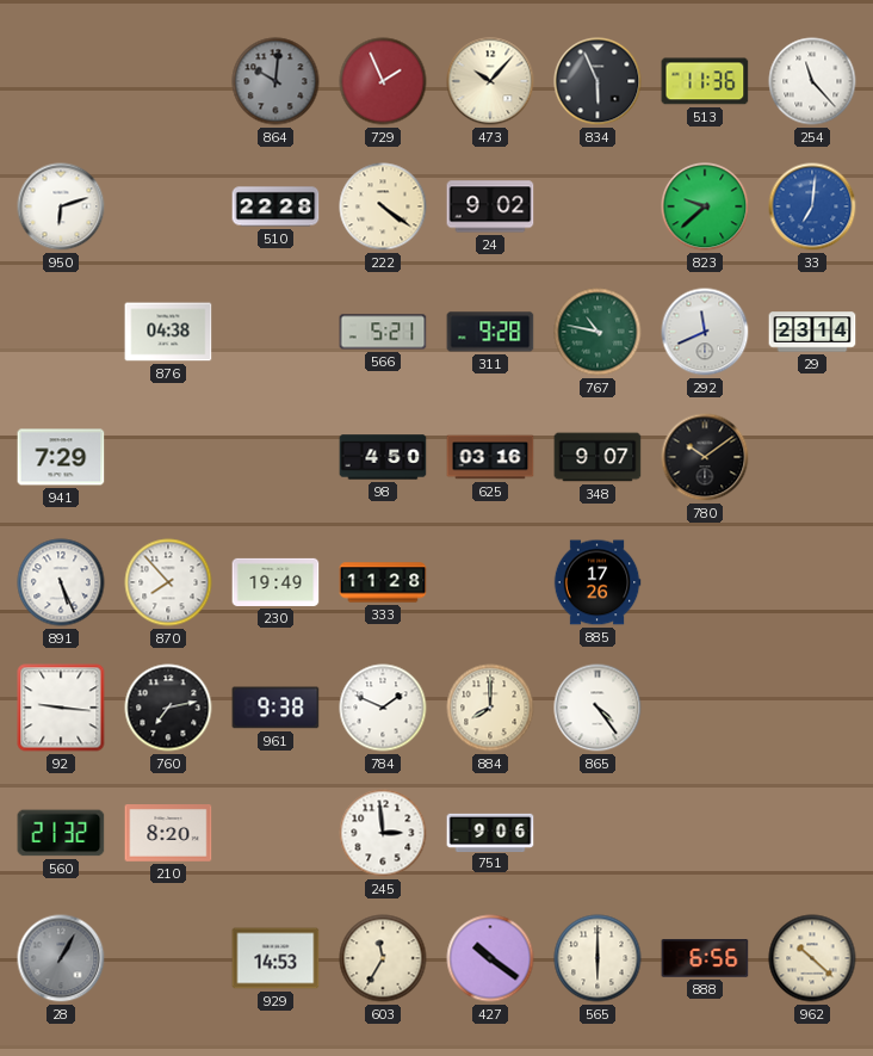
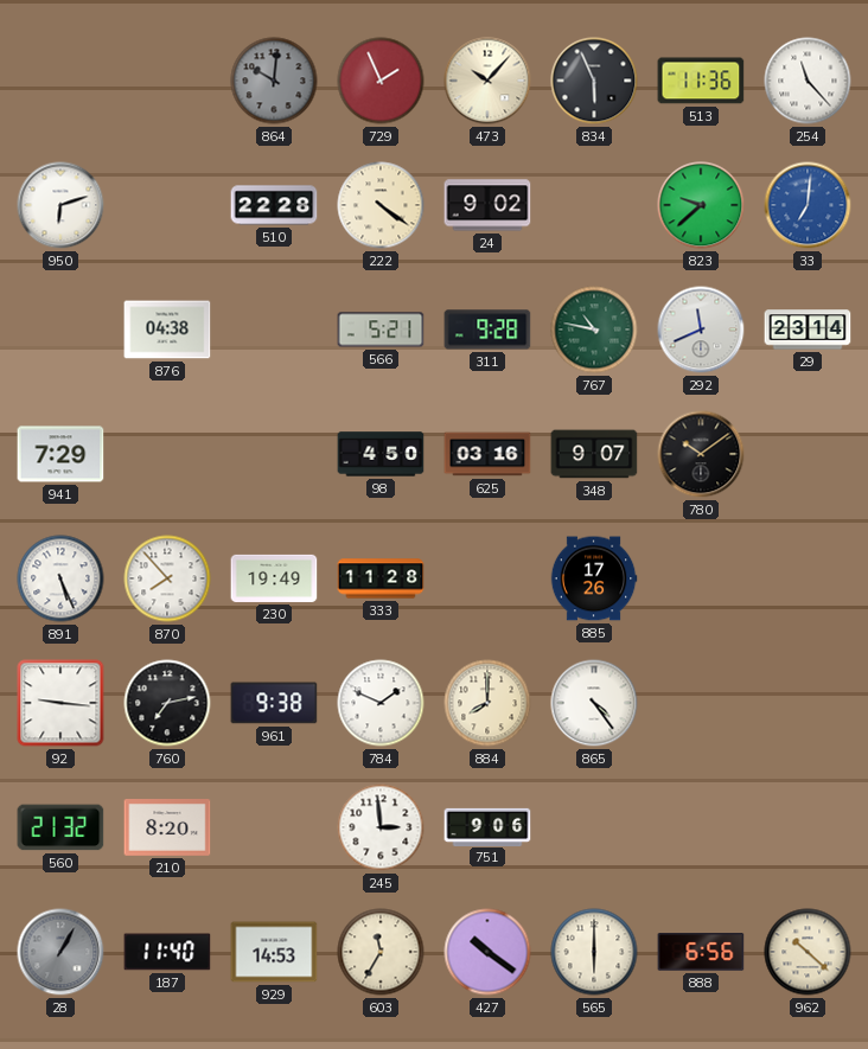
187: none -> 11:40 (167, 952)
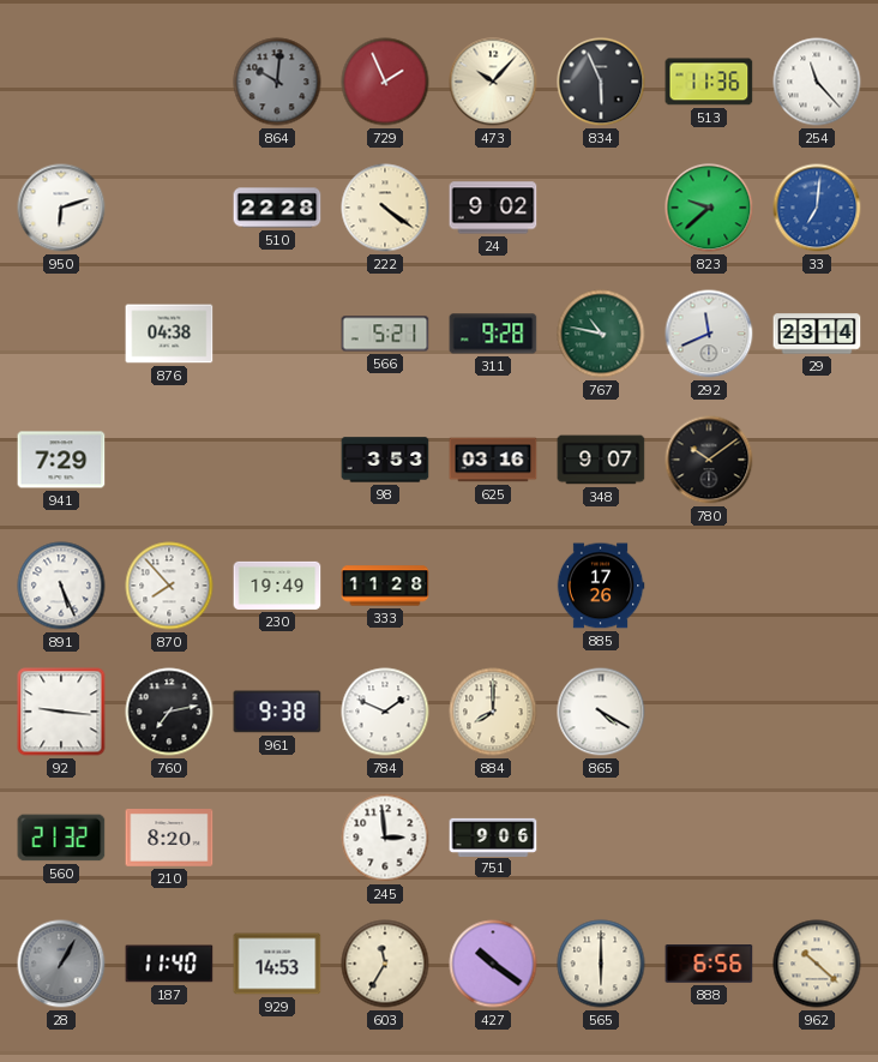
98: 4:50 -> 3:53 (385, 460)
865: 4:24 -> 4:20 (601, 712)
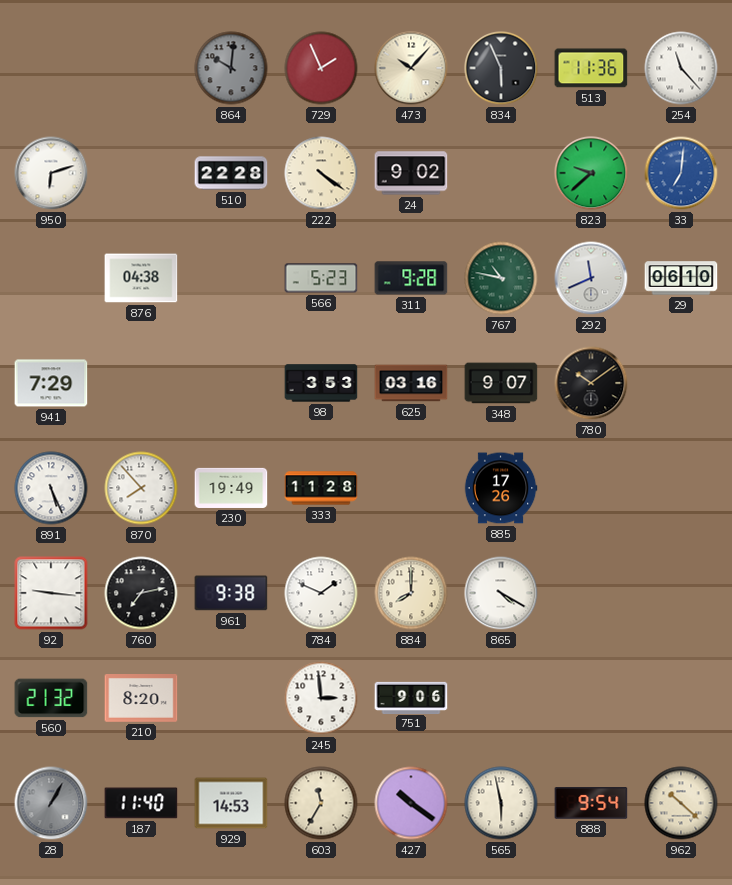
566: 5:21 -> 5:23 (321, 278)
29: 23:14 -> 06:10 (681, 278)
565: 6:00 -> 5:58 (501, 803)
888: 6:56 -> 9:54 (591, 803)
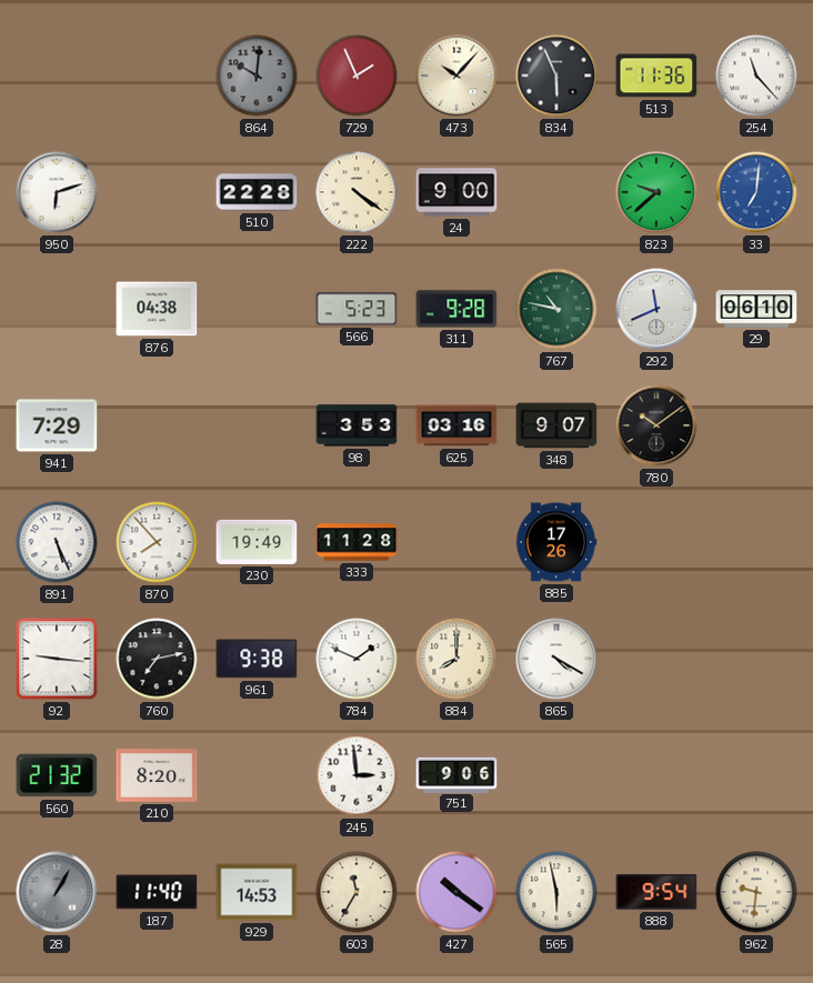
24: 9:02 -> 9:00 (456, 192)
962: 10:22 -> 9:31 (756, 892)
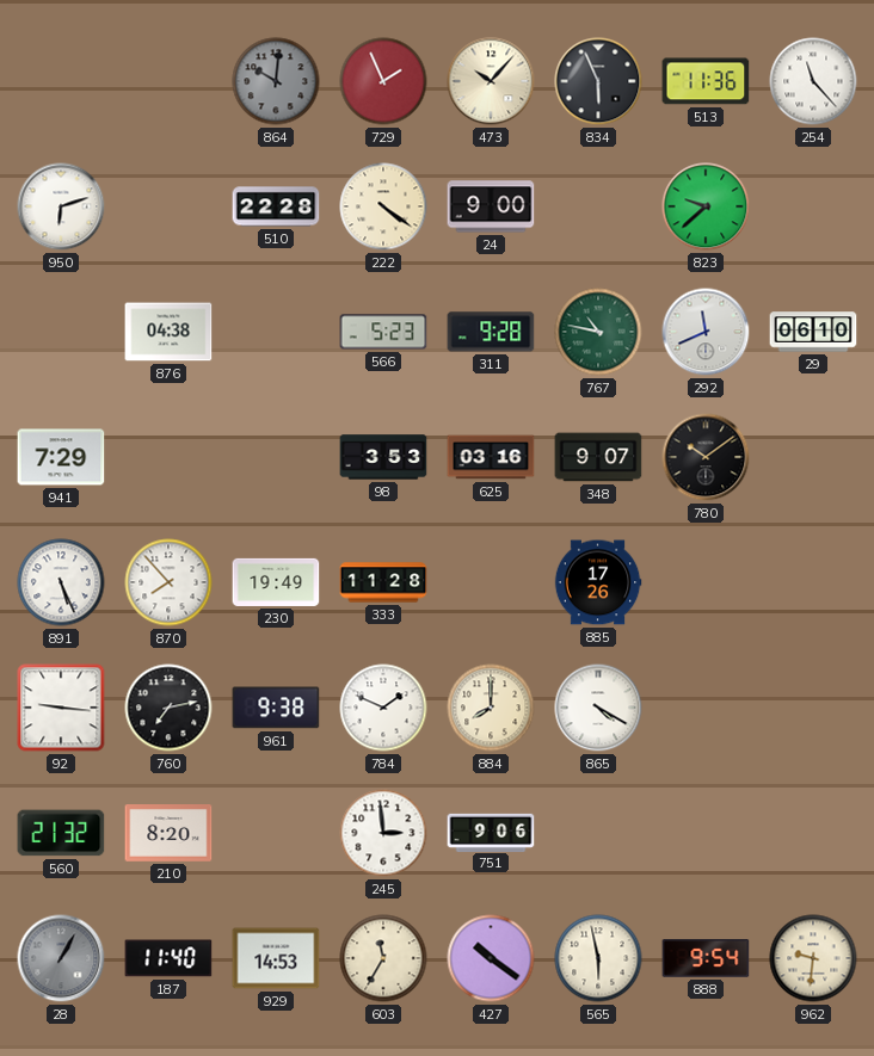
33: 7:01 -> none (756, 192)
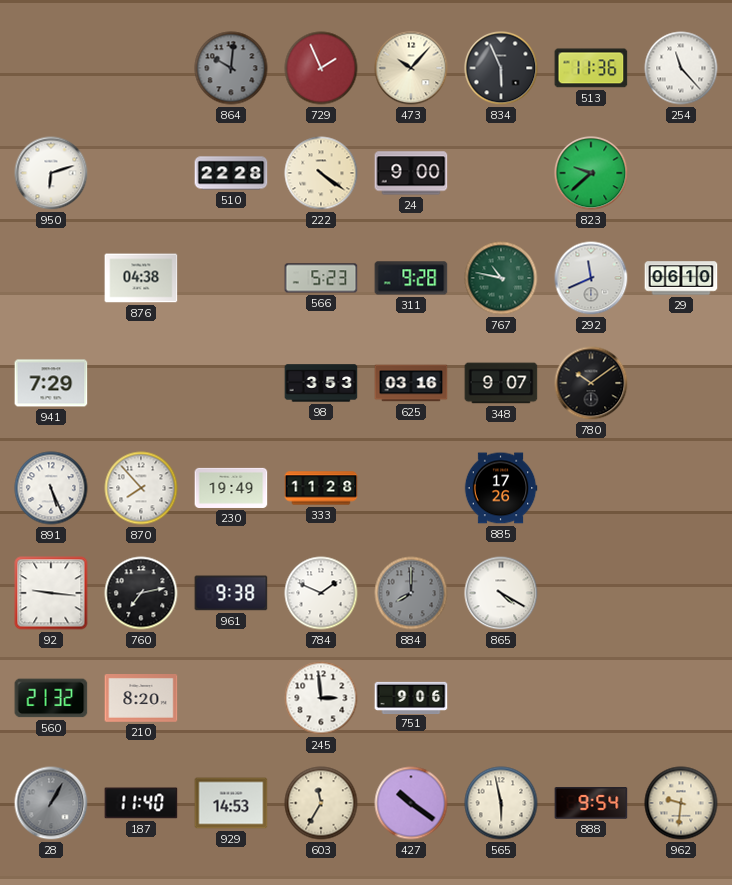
884 dial: cream -> grey (411, 593)
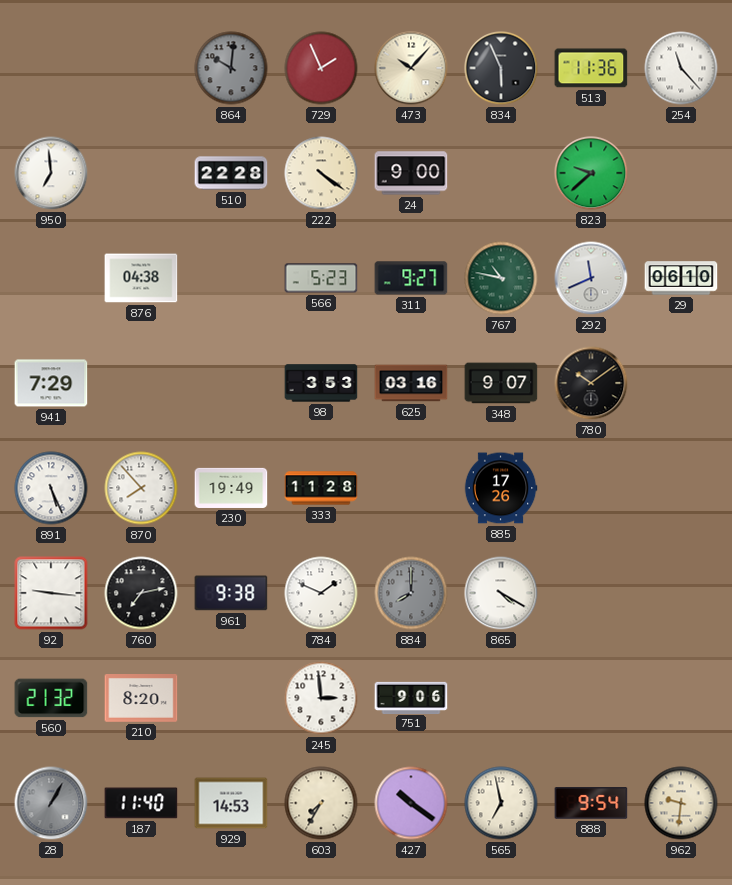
950: 6:12 -> 6:59 (51, 173)
311: 9:28 -> 9:27 (411, 278)
603: 11:35 -> 7:35 (321, 803)
565: 5:58 -> 6:58 (501, 803)
